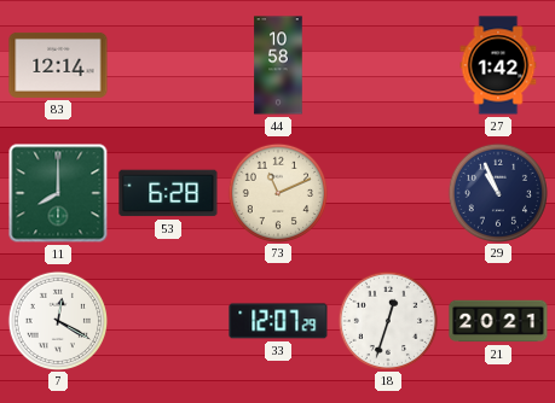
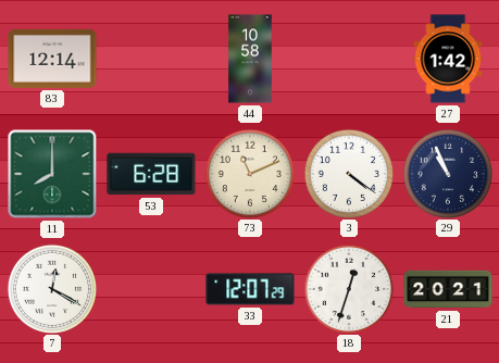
3: none -> 4:21 (348, 173)
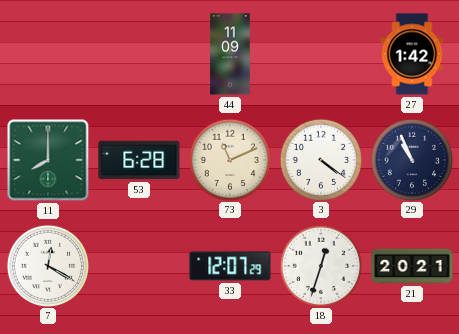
83: 12:14 -> none (52, 59)
44: 10:58 -> 11:09 (230, 54)
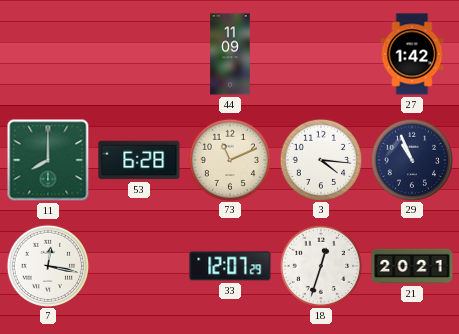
3: 4:21 -> 4:16 (320, 159)
7: 12:20 -> 12:17 (47, 265)
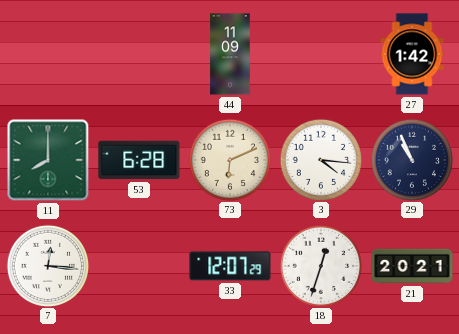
73: 11:11 -> 6:11 (229, 159)
7: 12:17 -> 12:16 (47, 265)
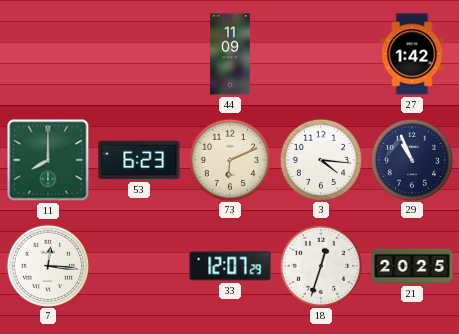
53: 6:28 -> 6:23 (139, 160)
21: 20:21 -> 20:25 (412, 266)
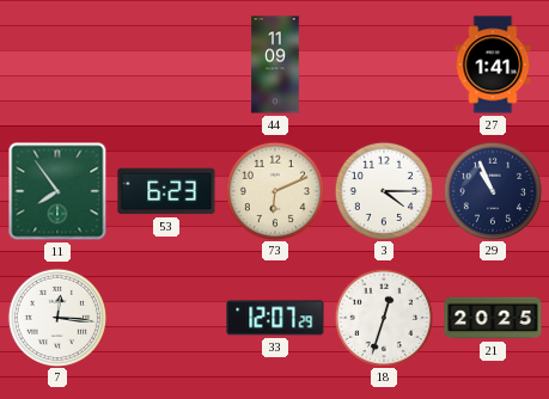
27: 1:42 -> 1:41 (493, 65)
11: 8:00 -> 7:54 (57, 191)
3: 4:16 -> 4:15 (383, 190)
